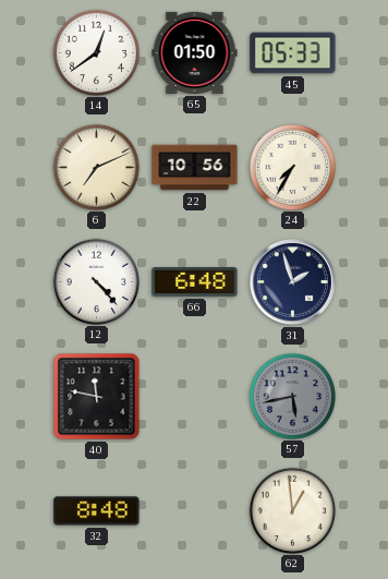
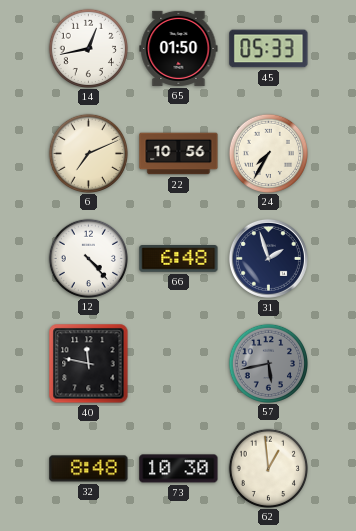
14: 12:39 -> 12:43 (88, 48)
73: none -> 10:30 (179, 469)
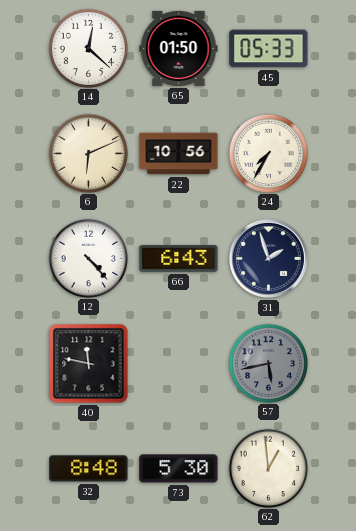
14: 12:43 -> 12:22 (88, 48)
6: 7:11 -> 6:11 (88, 153)
66: 6:48 -> 6:43 (179, 259)
73: 10:30 -> 5:30 (179, 469)
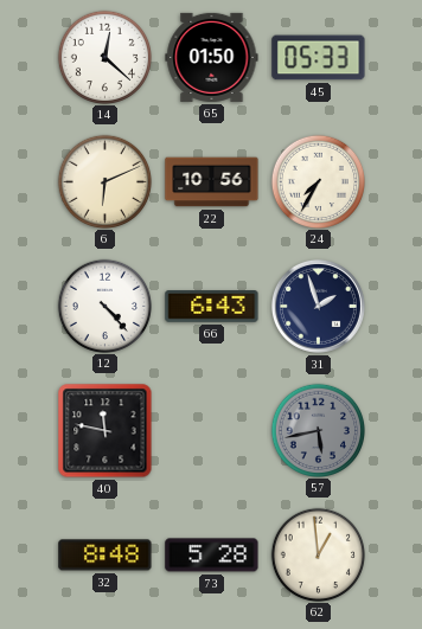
73: 5:30 -> 5:28 (212, 556)
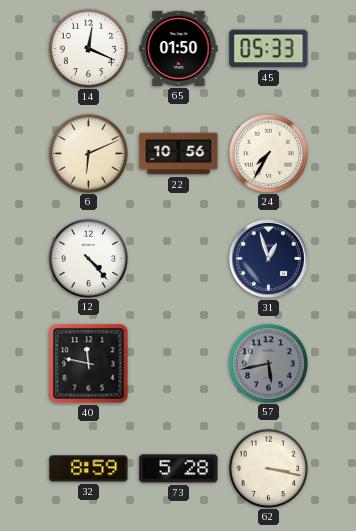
14: 12:22 -> 12:19 (88, 48)
66: 6:43 -> none (212, 307)
31: 1:57 -> 12:57 (268, 258)
32: 8:48 -> 8:59 (89, 469)
62: 12:59 -> 3:17 (268, 468)
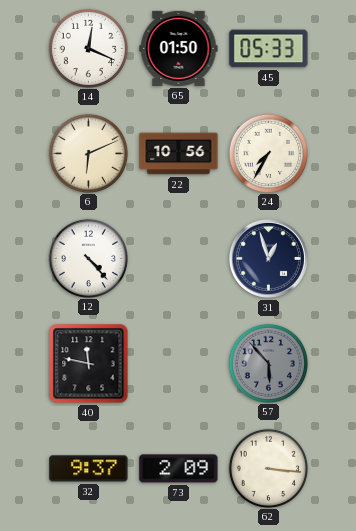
57: 5:43 -> 5:53 (268, 363)
32: 8:59 -> 9:37 (89, 469)
73: 5:28 -> 2:09 (179, 469)
62: 3:17 -> 3:16 (268, 468)
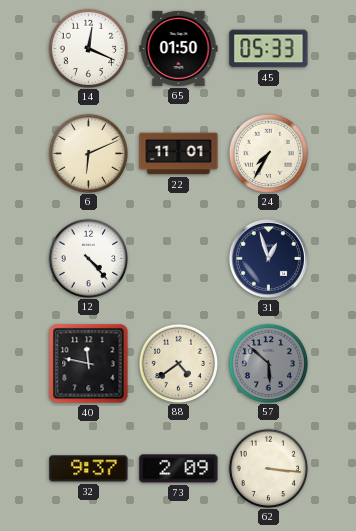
22: 10:56 -> 11:01 (179, 154)
88: none -> 4:39 (178, 363)
57: 5:53 -> 5:52 (268, 363)
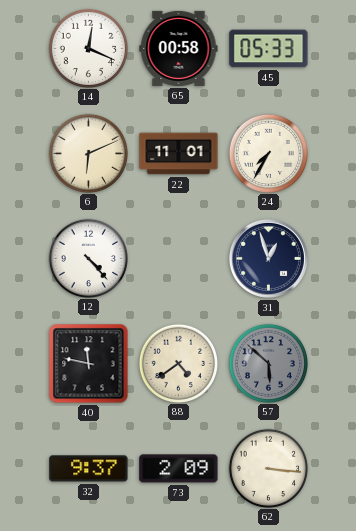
65: 01:50 -> 00:58 (179, 48)
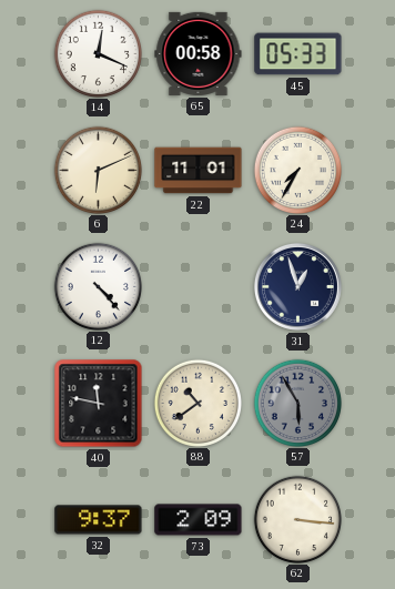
88: 4:39 -> 10:39 (197, 403)
57: 5:52 -> 5:55 (297, 403)
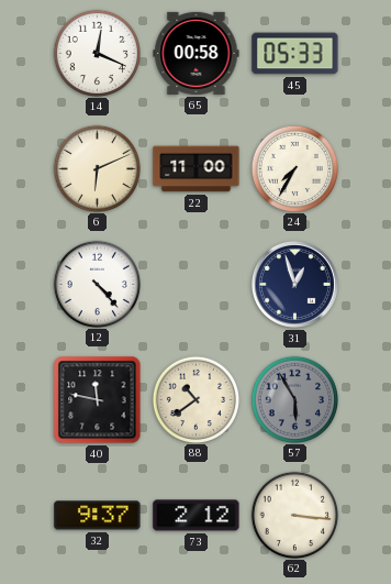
22: 11:01 -> 11:00 (197, 169)
73: 2:09 -> 2:12 (197, 516)
